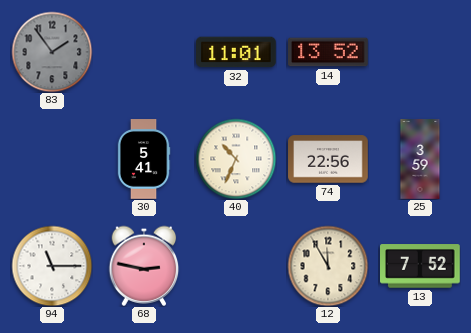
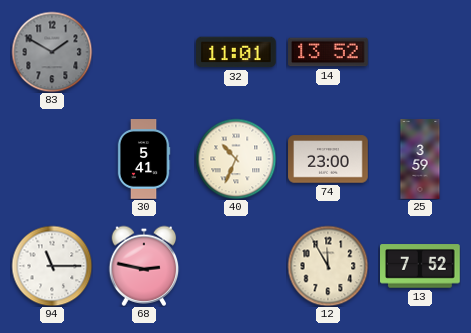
83: 1:54 -> 1:50 (52, 52)
74: 22:56 -> 23:00 (328, 159)
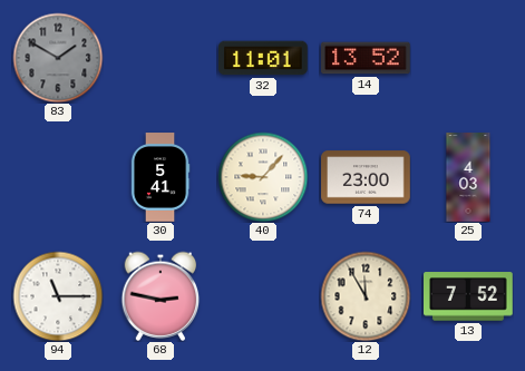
40: 10:34 -> 9:07 (263, 177)
25: 3:59 -> 4:03 (468, 177)
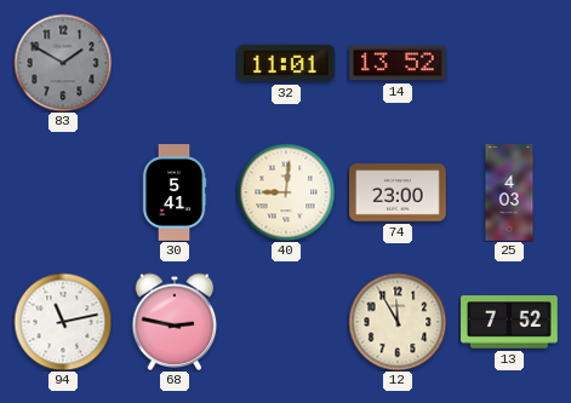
40: 9:07 -> 9:01 (286, 192)
94: 11:15 -> 11:13 (63, 322)
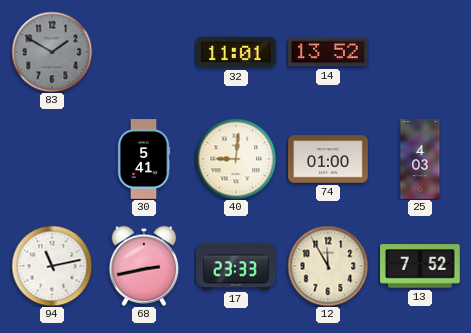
74: 23:00 -> 01:00 (328, 159)
68: 2:47 -> 2:43 (144, 266)
17: none -> 23:33 (237, 266)
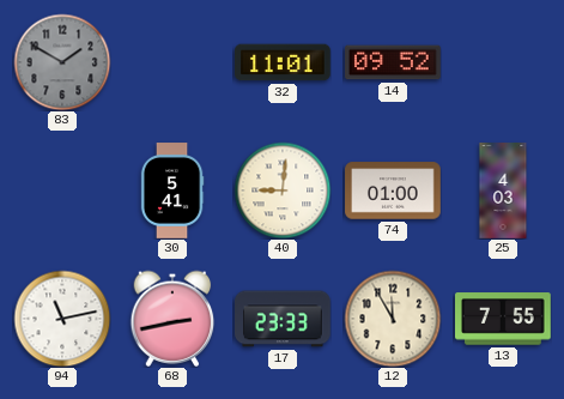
14: 13:52 -> 09:52 (393, 62)
13: 7:52 -> 7:55 (504, 319)
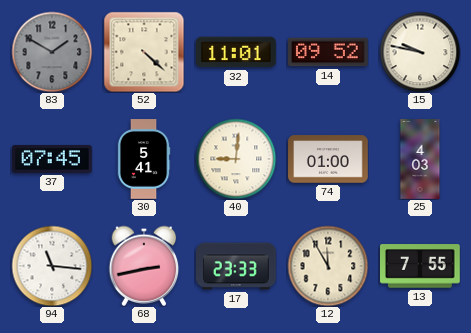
52: none -> 4:22 (144, 52)
15: none -> 9:47 (420, 52)
37: none -> 07:45 (52, 159)
94: 11:13 -> 11:16 (52, 266)
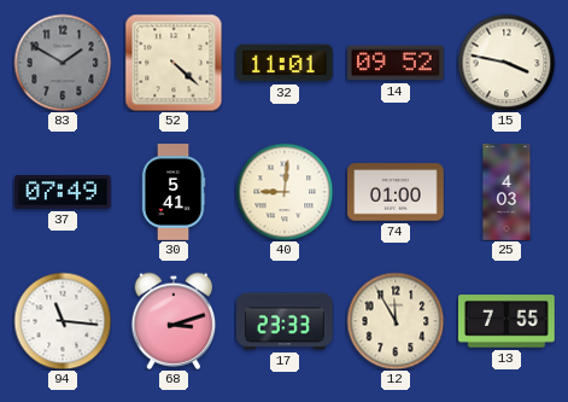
15: 9:47 -> 3:47 (506, 63)
37: 07:45 -> 07:49 (63, 192)
68: 2:43 -> 3:12 (174, 321)
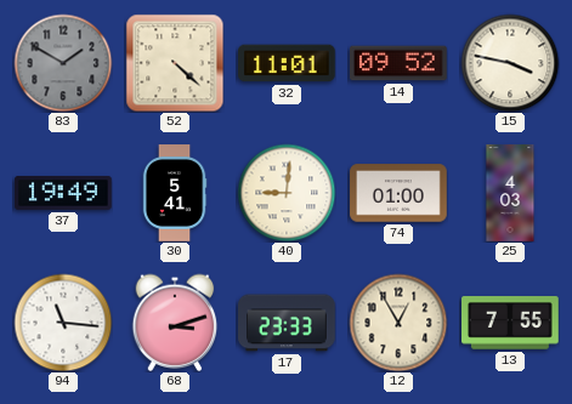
37: 07:49 -> 19:49 (63, 193)
12: 11:55 -> 12:55 (398, 323)
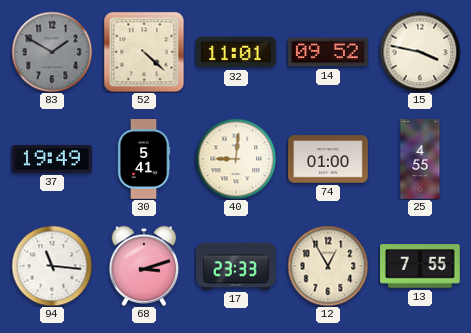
25: 4:03 -> 4:55 (420, 159)
